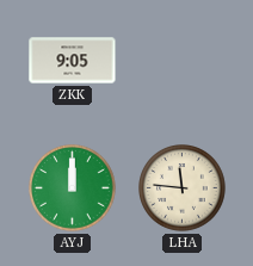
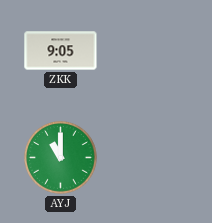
AYJ: 12:00 -> 11:00 (61, 158)
LHA: 11:46 -> none (183, 188)
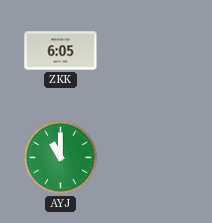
ZKK: 9:05 -> 6:05 (61, 51)
